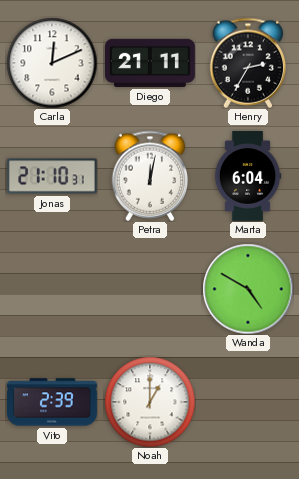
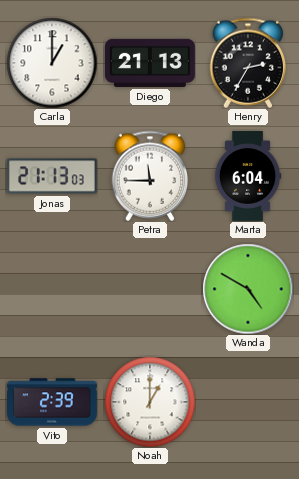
Carla: 12:11 -> 1:00 (52, 63)
Diego: 21:11 -> 21:13 (151, 63)
Jonas: 21:10 -> 21:13 (53, 176)
Petra: 12:02 -> 11:45 (150, 176)
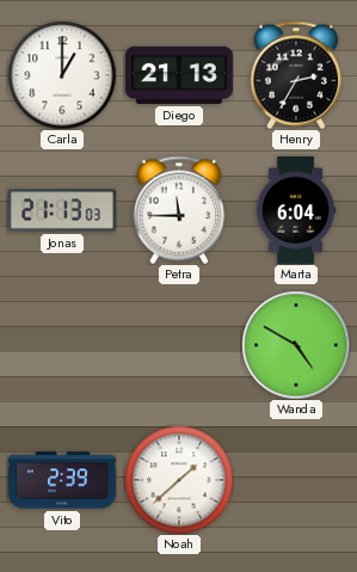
Noah: 1:00 -> 1:38 (179, 480)
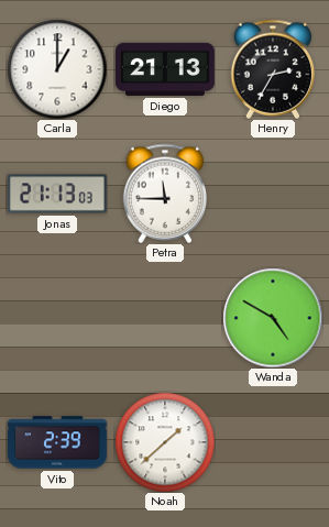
Marta: 6:04 -> none (296, 211)
